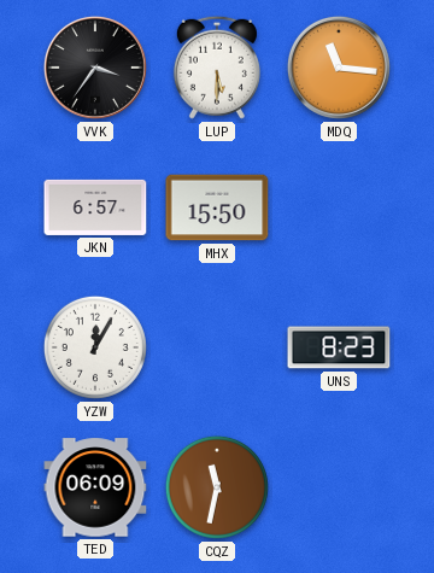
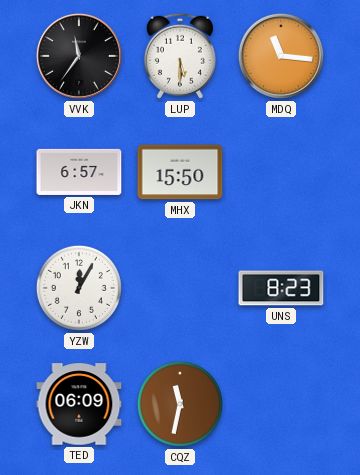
VVK: 3:36 -> 11:36 (79, 56)
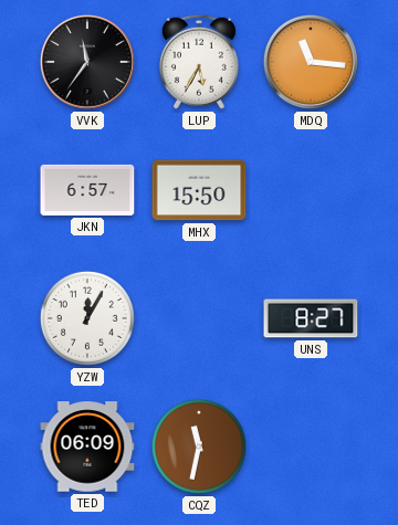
LUP: 5:30 -> 5:35 (199, 62)
UNS: 8:23 -> 8:27 (311, 318)
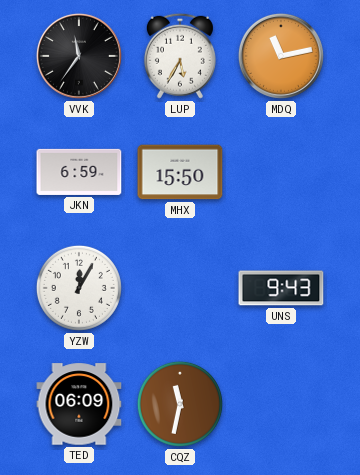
MDQ: 11:16 -> 11:13 (281, 56)
JKN: 6:57 -> 6:59 (79, 172)
UNS: 8:27 -> 9:43 (281, 288)
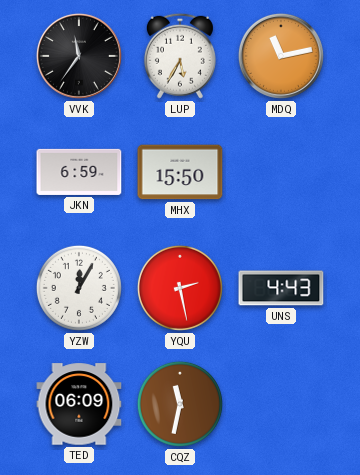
YQU: none -> 2:28 (180, 288)
UNS: 9:43 -> 4:43 (281, 288)
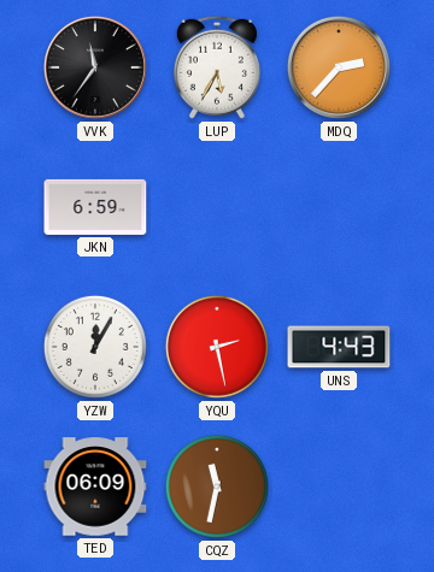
MDQ: 11:13 -> 2:37 (339, 67)
MHX: 15:50 -> none (180, 172)
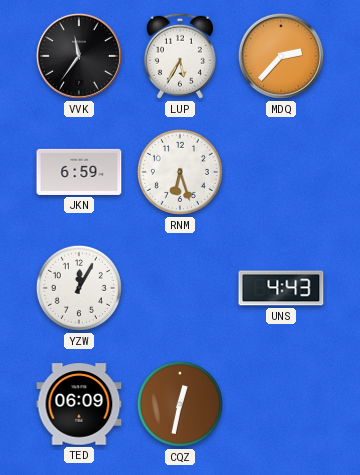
RNM: none -> 6:27 (180, 172)
YQU: 2:28 -> none (217, 347)
CQZ: 11:32 -> 12:32 (180, 404)
